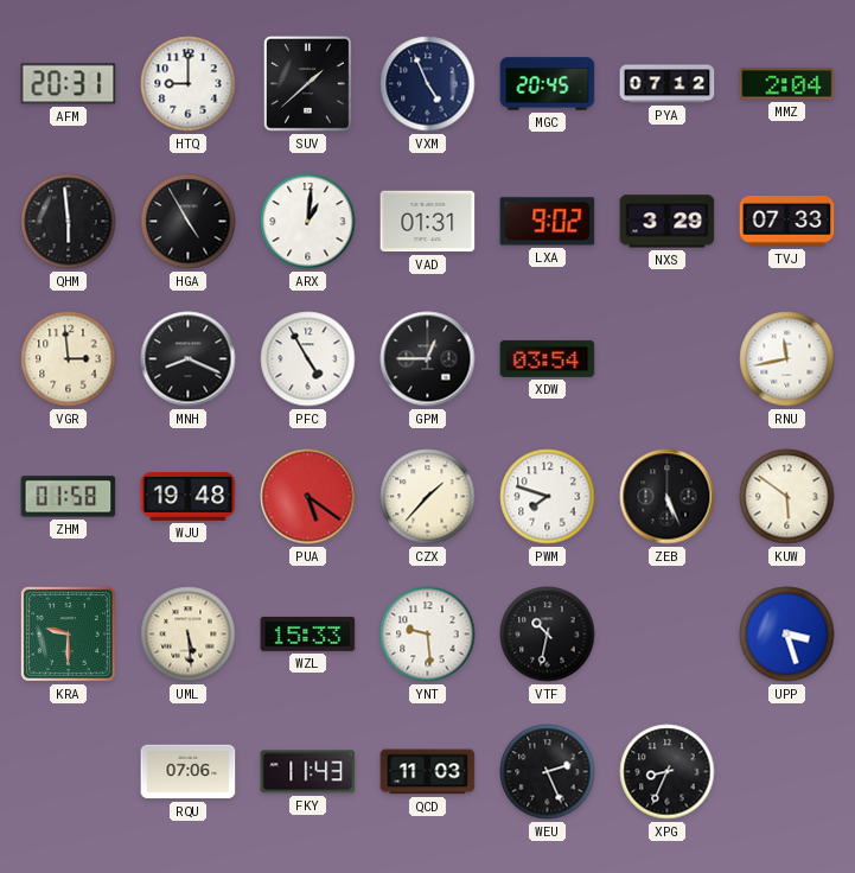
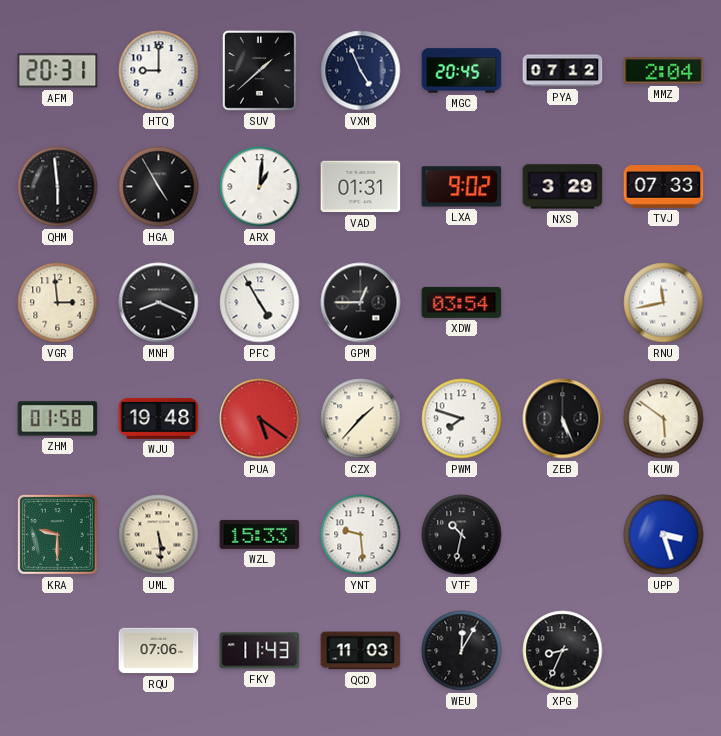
WEU: 2:26 -> 12:05 (462, 651)
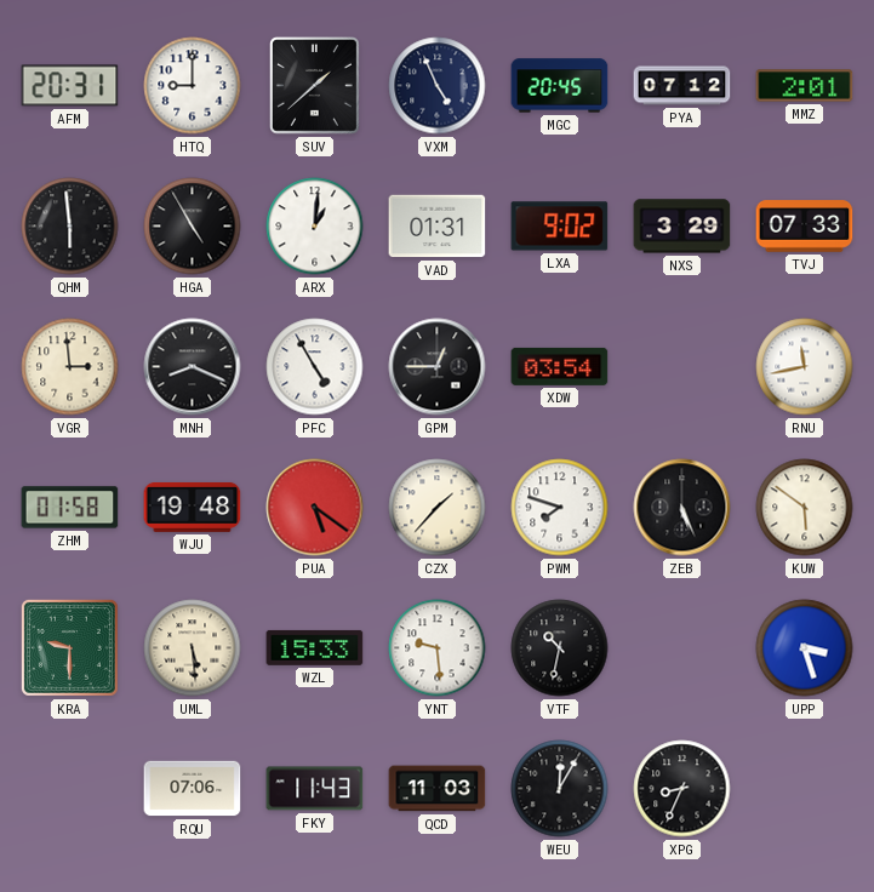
MMZ: 2:04 -> 2:01 (805, 86)
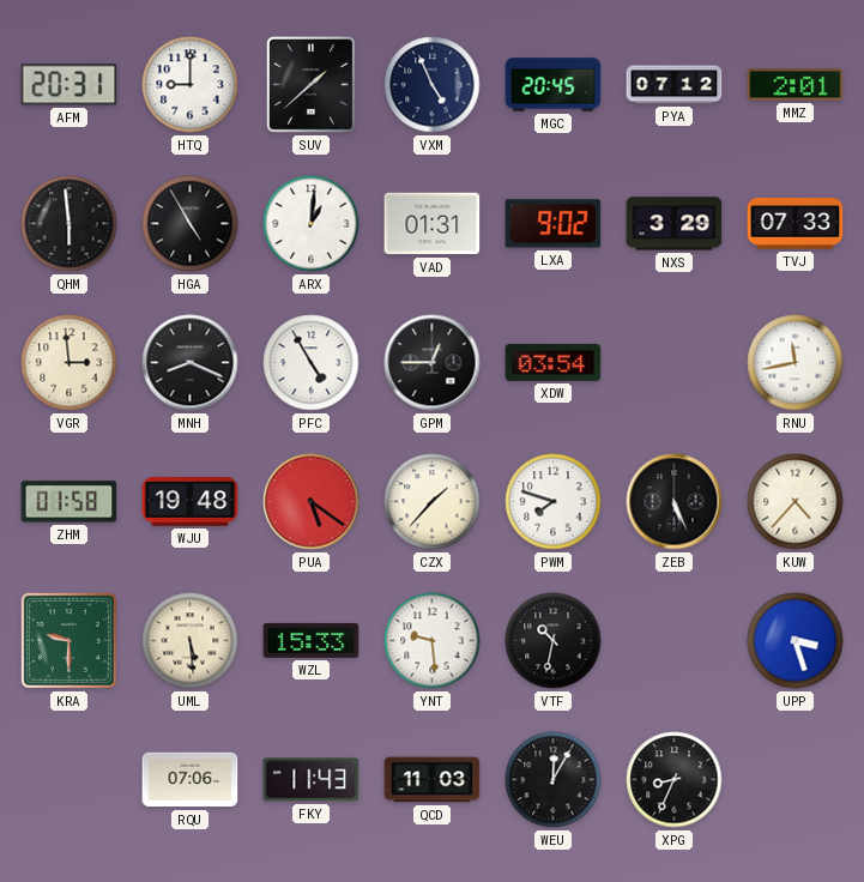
KUW: 5:51 -> 4:37 (796, 502)
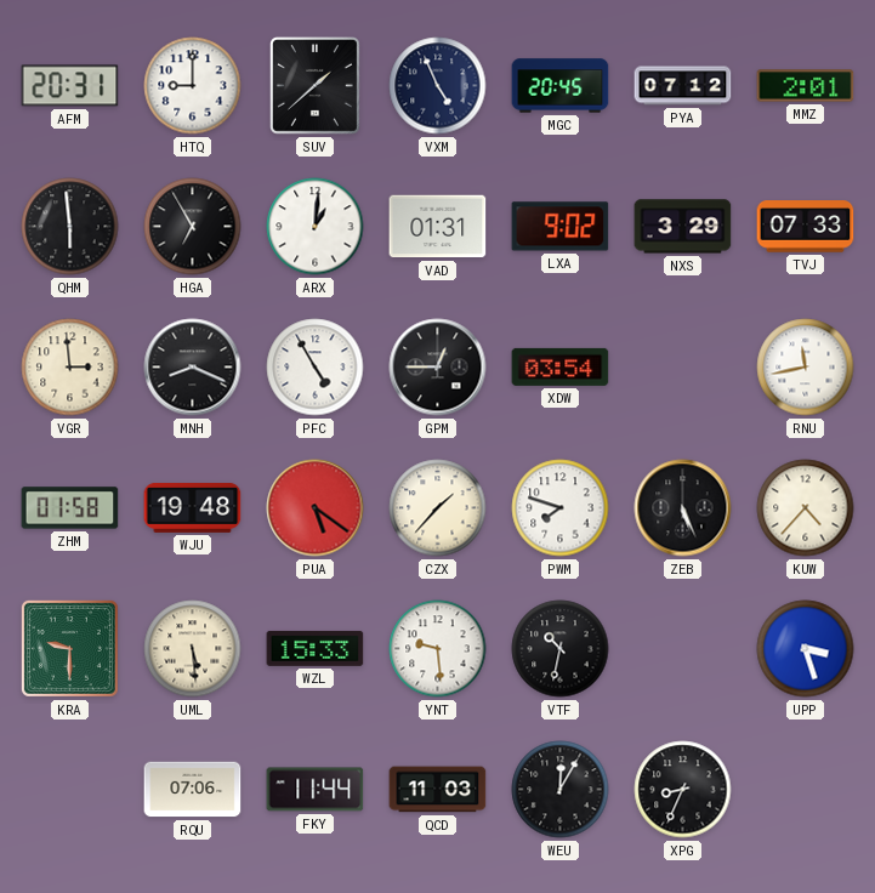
HGA: 4:55 -> 6:55 (193, 227)
FKY: 11:43 -> 11:44 (316, 790)
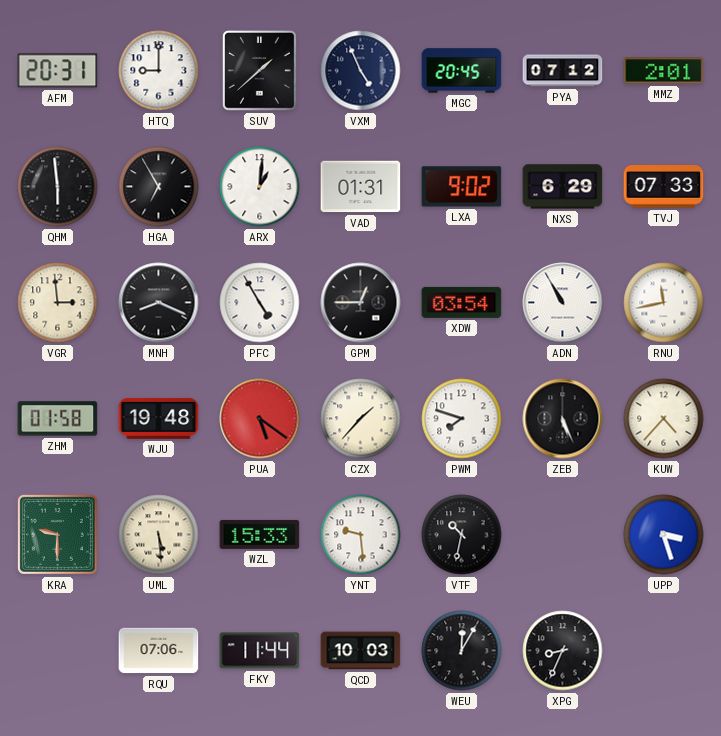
NXS: 3:29 -> 6:29 (563, 187)
ADN: none -> 10:55 (563, 303)
QCD: 11:03 -> 10:03 (361, 651)
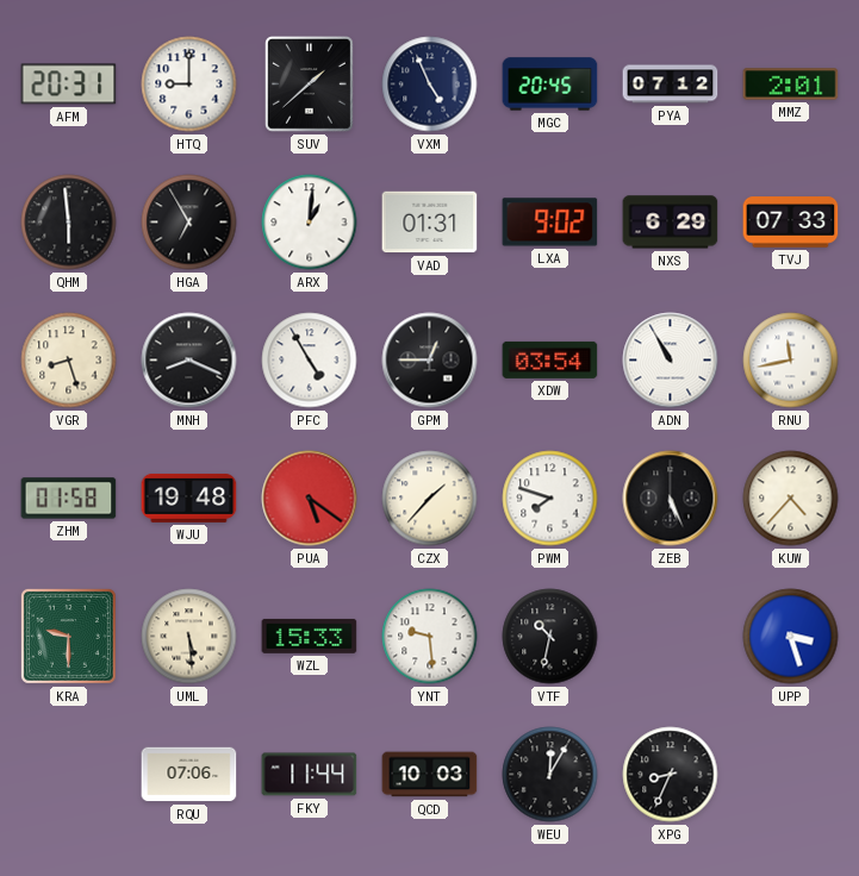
VGR: 2:59 -> 8:27 (69, 361)
